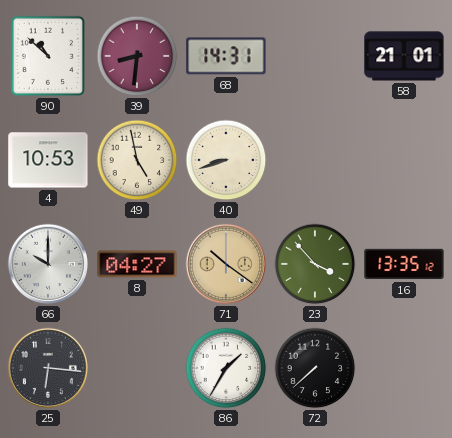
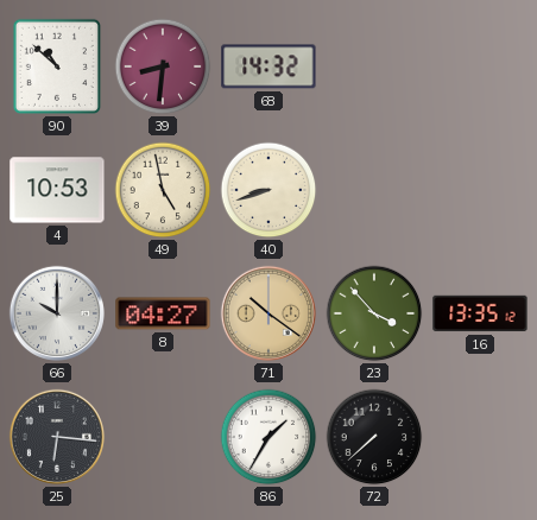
68: 14:31 -> 14:32 (268, 66)
58: 21:01 -> none (404, 56)
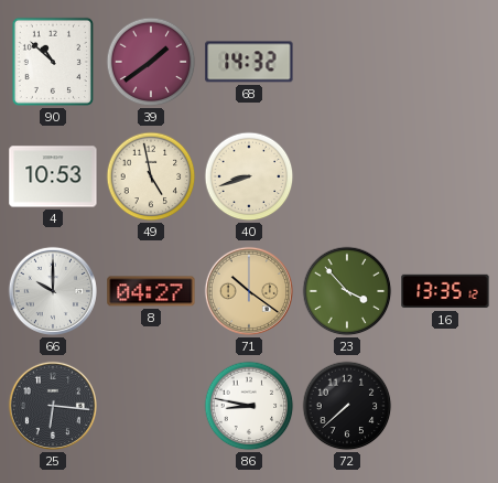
39: 8:31 -> 1:39 (151, 62)
86: 1:35 -> 8:47 (249, 406)
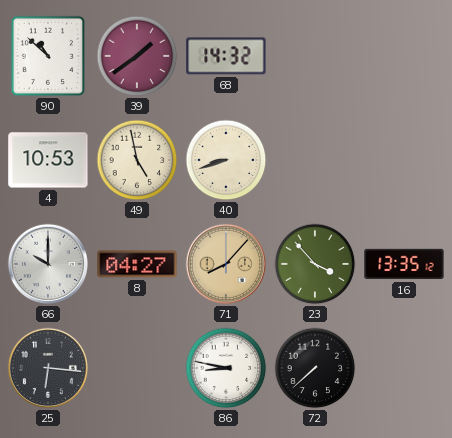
71: 10:21 -> 8:07 (226, 264)
